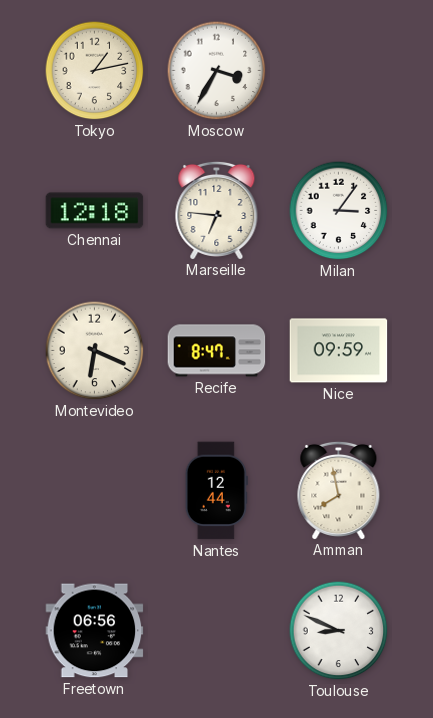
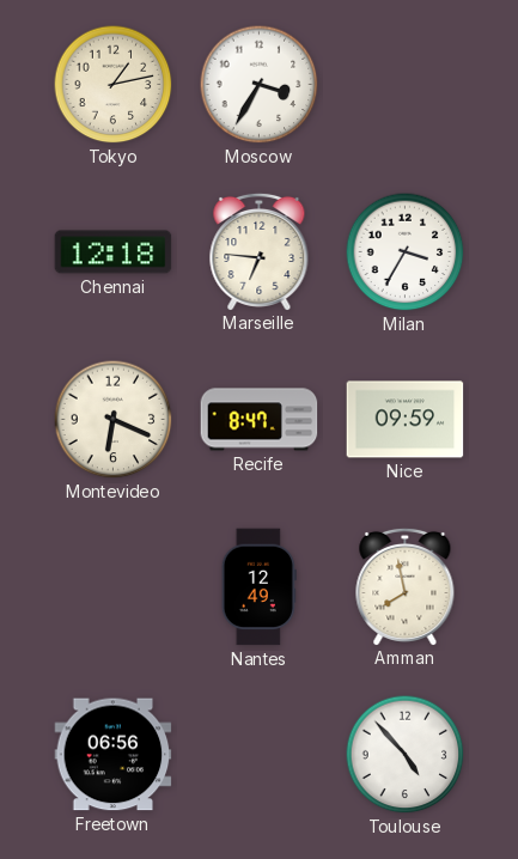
Milan: 3:06 -> 3:35 (406, 252)
Nantes: 12:44 -> 12:49 (258, 587)
Toulouse: 8:49 -> 4:53 (406, 755)
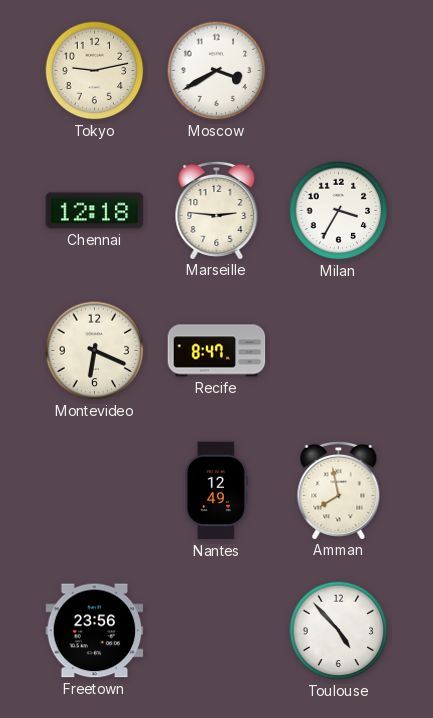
Tokyo: 1:13 -> 9:13 (95, 71)
Moscow: 3:35 -> 3:40 (217, 71)
Marseille: 6:46 -> 2:46 (217, 210)
Nice: 09:59 -> none (406, 420)
Freetown: 06:56 -> 23:56 (95, 631)
